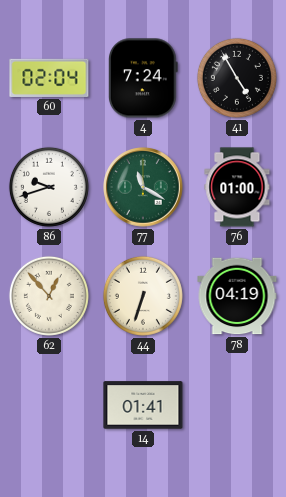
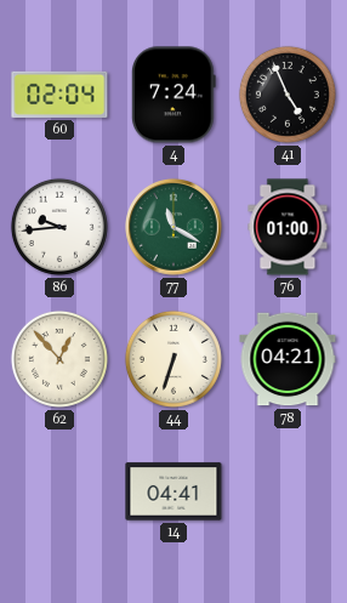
41: 4:55 -> 4:56 (288, 95)
86: 9:42 -> 9:44 (59, 227)
78: 04:19 -> 04:21 (288, 359)
14: 01:41 -> 04:41 (173, 491)
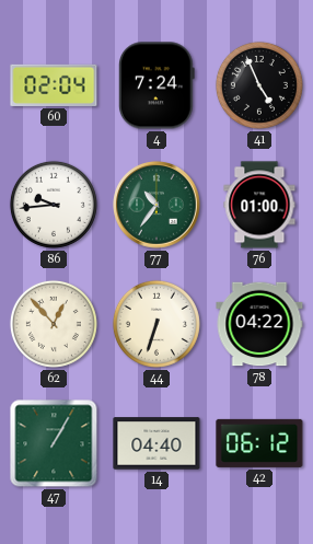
77: 11:20 -> 10:36 (156, 205)
78: 04:21 -> 04:22 (259, 324)
47: none -> 1:05 (54, 443)
14: 04:41 -> 04:40 (156, 443)
42: none -> 06:12 (259, 443)
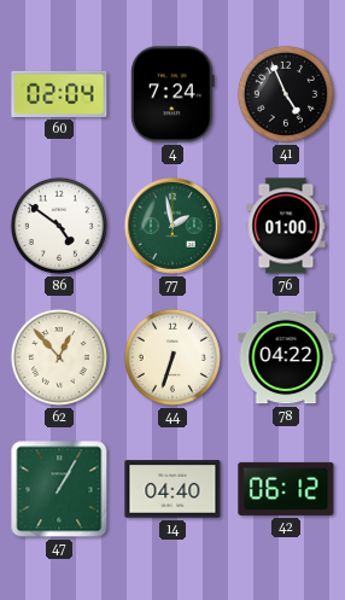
86: 9:44 -> 4:51 (59, 226)
77: 10:36 -> 1:58 (172, 226)
